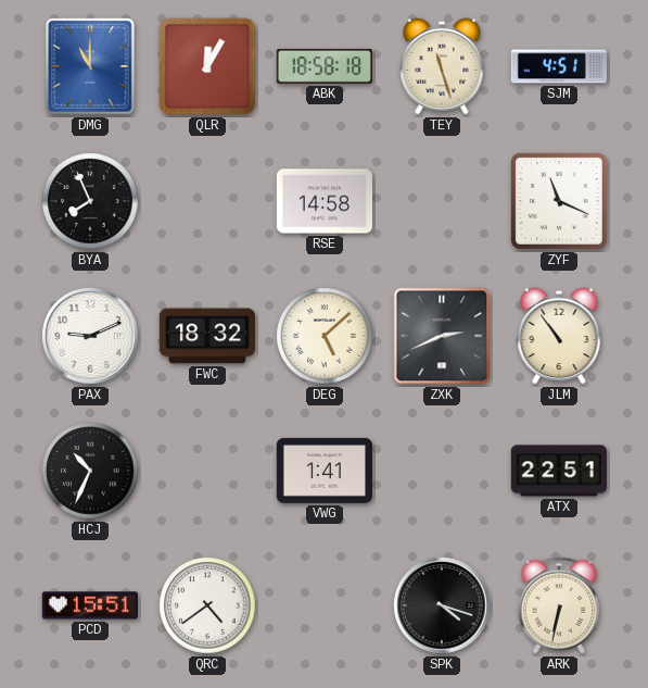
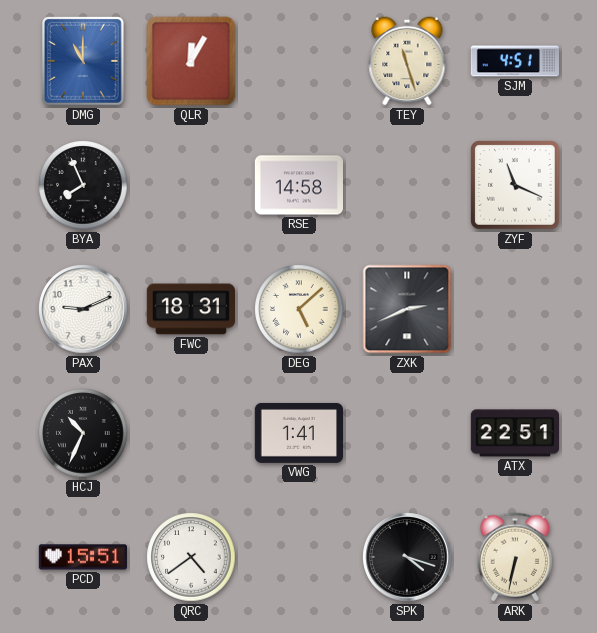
ABK: 18:58 -> none (323, 66)
FWC: 18:32 -> 18:31 (190, 309)
JLM: 10:54 -> none (559, 336)
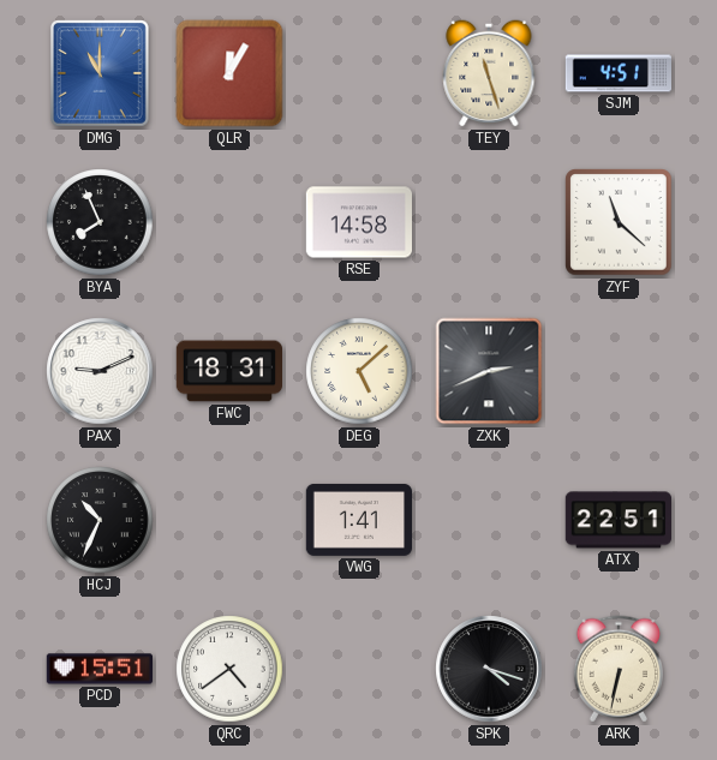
ZYF: 11:19 -> 11:22 (619, 222)
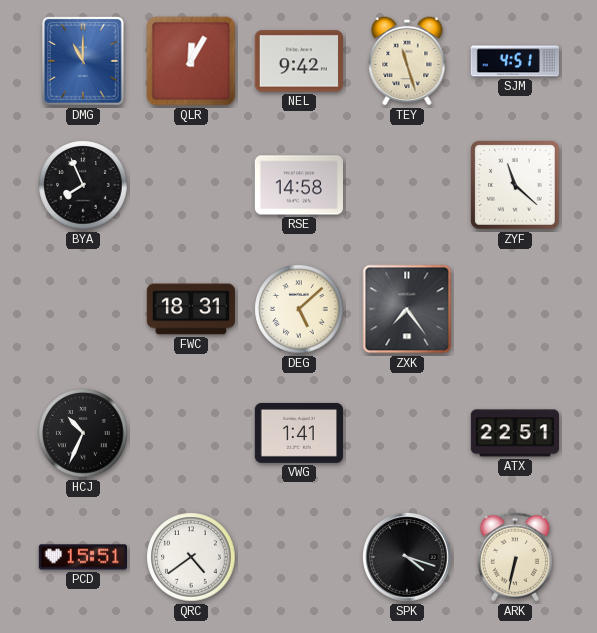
NEL: none -> 9:42 (298, 61)
PAX: 9:11 -> none (100, 371)
ZXK: 2:41 -> 7:24 (407, 309)
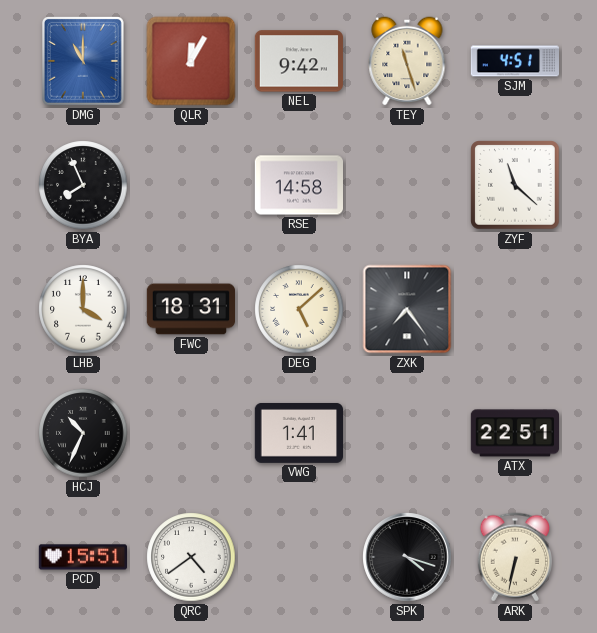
LHB: none -> 4:00 (83, 309)
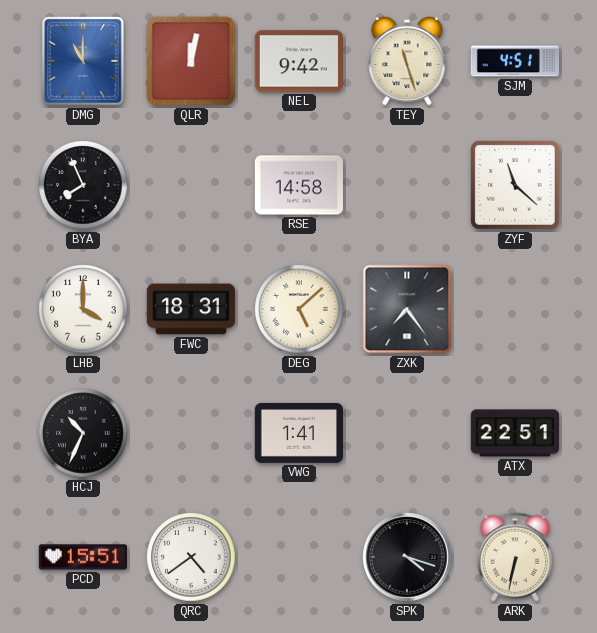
QLR: 12:05 -> 12:02 (191, 61)
